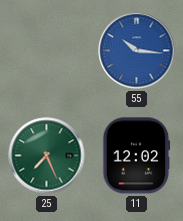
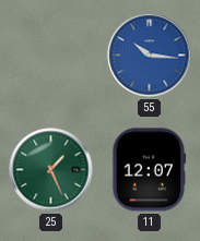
25: 7:26 -> 1:26 (51, 170)
11: 12:02 -> 12:07 (150, 170)
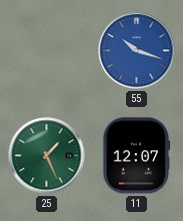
55: 10:16 -> 10:18 (137, 51)
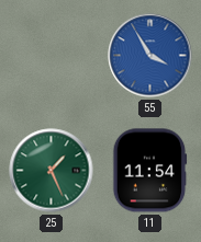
55: 10:18 -> 3:55 (150, 56)
11: 12:07 -> 11:54 (150, 171)
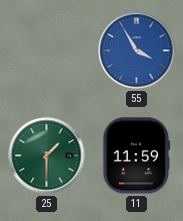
25: 1:26 -> 1:30 (47, 156)
11: 11:54 -> 11:59 (137, 156)
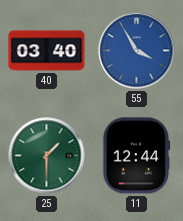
40: none -> 03:40 (47, 51)
11: 11:59 -> 12:44 (137, 156)
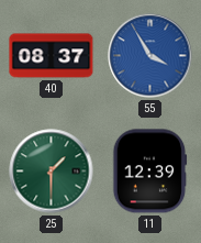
40: 03:40 -> 08:37 (52, 56)
11: 12:44 -> 12:39 (150, 172)
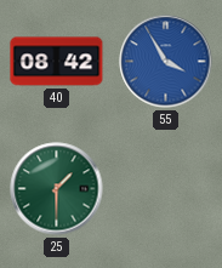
40: 08:37 -> 08:42 (57, 62)
11: 12:39 -> none (150, 172)
